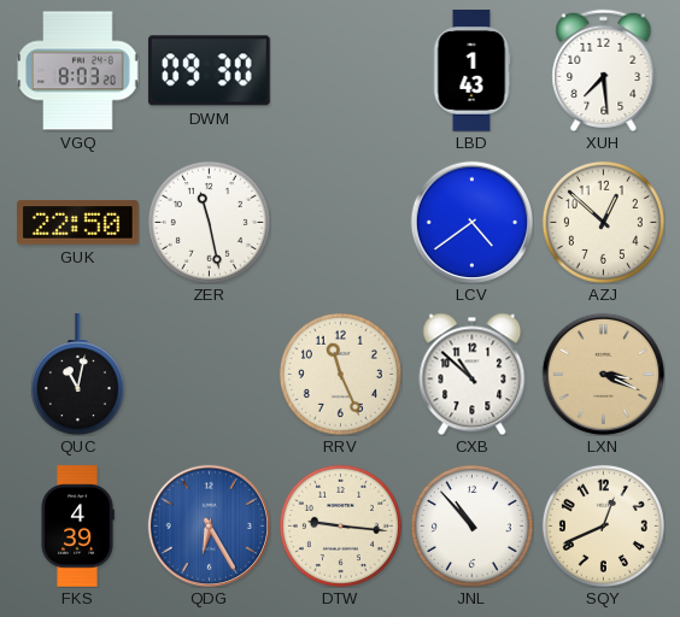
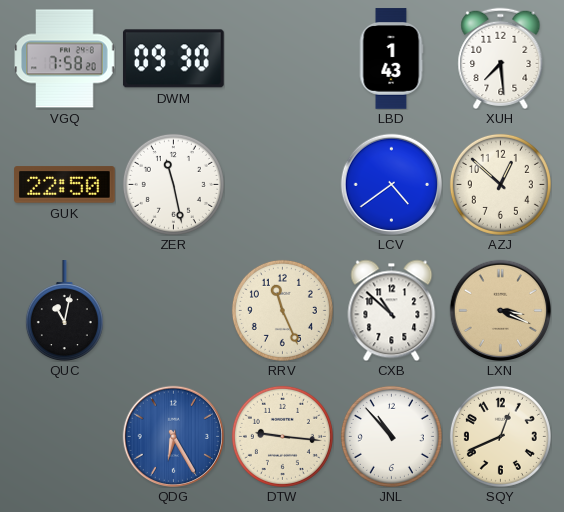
VGQ: 8:03 -> 7:58 (64, 59)
FKS: 4:39 -> none (77, 527)
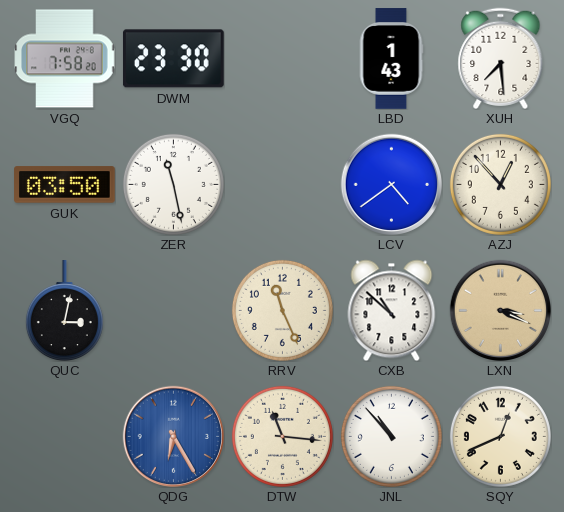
DWM: 09:30 -> 23:30 (173, 59)
GUK: 22:50 -> 03:50 (65, 185)
AZJ: 12:52 -> 12:53 (500, 184)
QUC: 11:02 -> 3:02 (64, 311)
DTW: 9:16 -> 11:16 (282, 436)
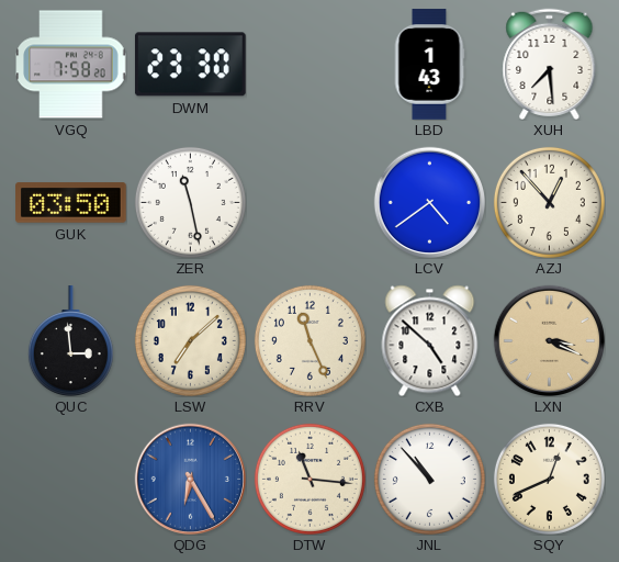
QUC: 3:02 -> 2:59 (70, 341)
LSW: none -> 7:08 (190, 340)
CXB: 10:52 -> 4:52 (430, 340)
